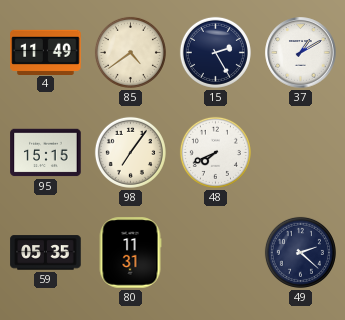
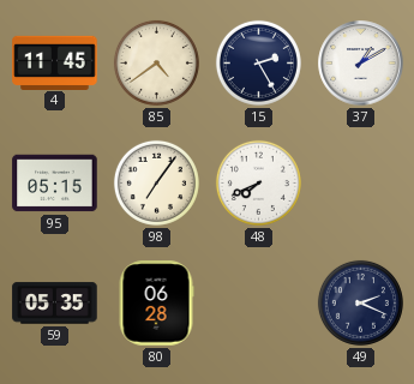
4: 11:49 -> 11:45 (55, 62)
95: 15:15 -> 05:15 (55, 184)
80: 11:31 -> 06:28 (156, 304)
49: 2:22 -> 2:19 (360, 302)
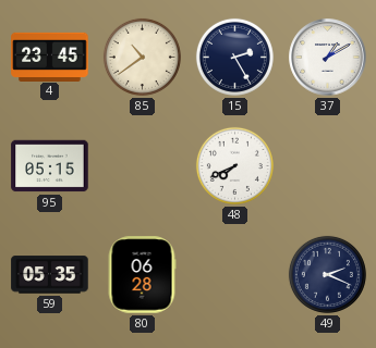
4: 11:45 -> 23:45 (50, 57)
85: 4:39 -> 10:39 (142, 57)
98: 7:06 -> none (156, 182)
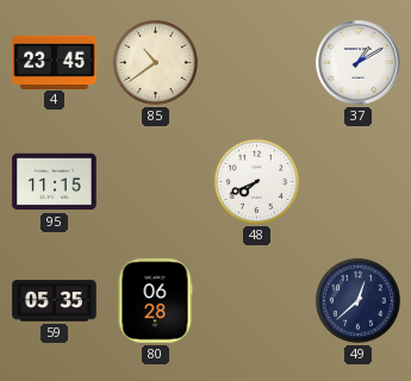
15: 2:25 -> none (234, 57)
95: 05:15 -> 11:15 (55, 182)
49: 2:19 -> 12:38 (357, 300)
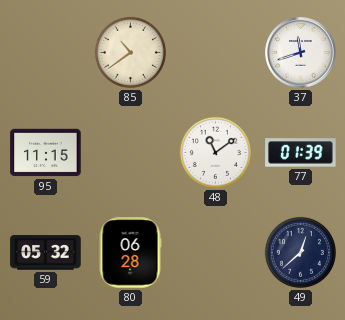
4: 23:45 -> none (55, 62)
37: 1:10 -> 11:42 (301, 53)
48: 7:41 -> 11:09 (215, 152)
77: none -> 01:39 (301, 153)
59: 05:35 -> 05:32 (46, 253)
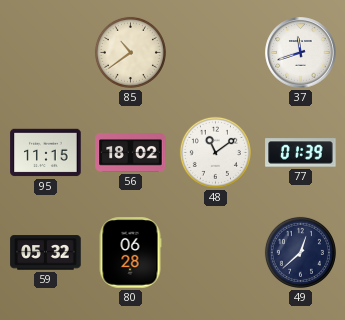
56: none -> 18:02 (131, 153)
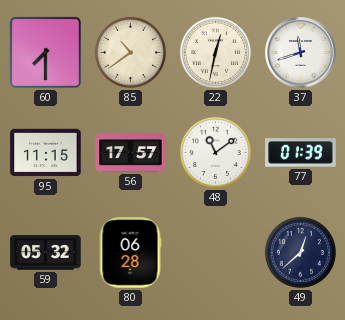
60: none -> 7:30 (45, 52)
22: none -> 12:32 (215, 52)
56: 18:02 -> 17:57 (131, 153)
